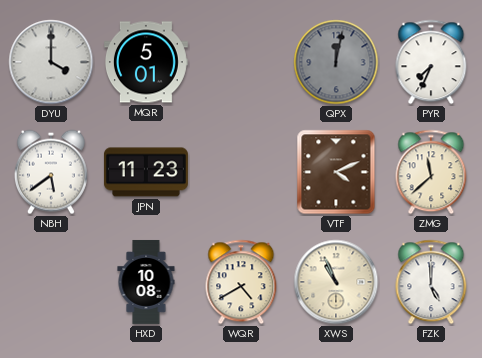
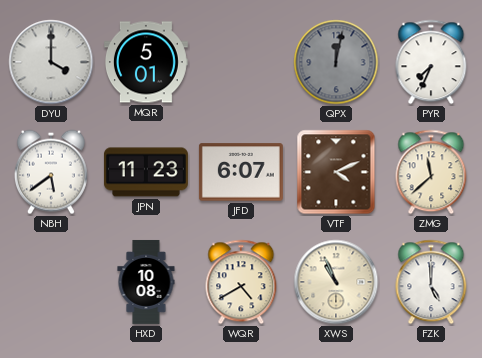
JFD: none -> 6:07 (241, 172)
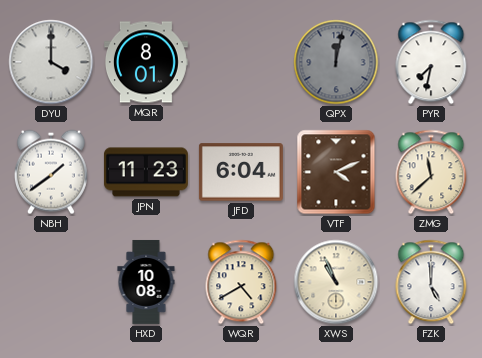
MQR: 5:01 -> 8:01 (146, 62)
PYR: 7:34 -> 7:32 (431, 62)
NBH: 5:39 -> 1:39 (51, 172)
JFD: 6:07 -> 6:04 (241, 172)
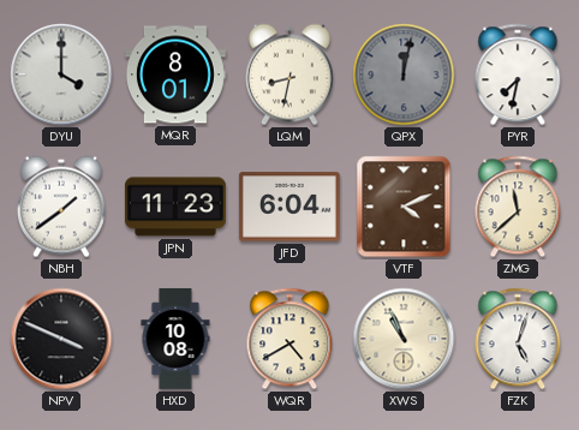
LQM: none -> 8:32 (289, 74)
NPV: none -> 3:49 (61, 339)
FZK: 5:00 -> 5:03 (518, 339)
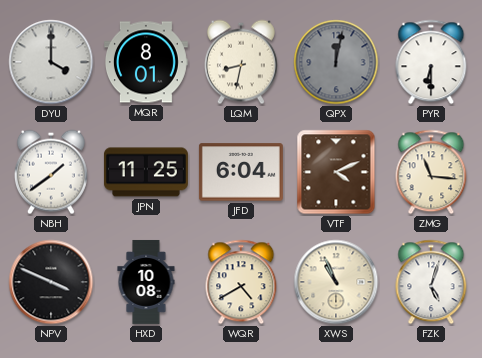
PYR: 7:32 -> 6:30 (431, 62)
JPN: 11:23 -> 11:25 (146, 172)
ZMG: 11:38 -> 11:16 (431, 172)
